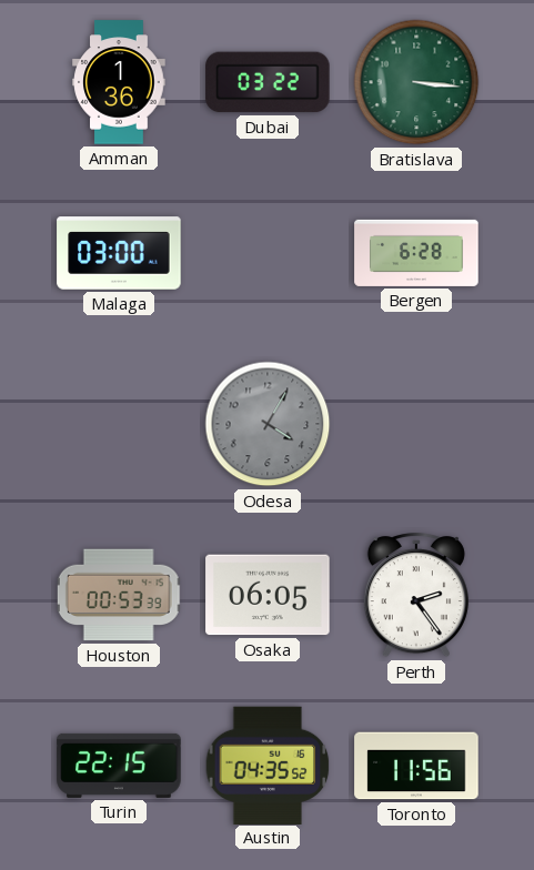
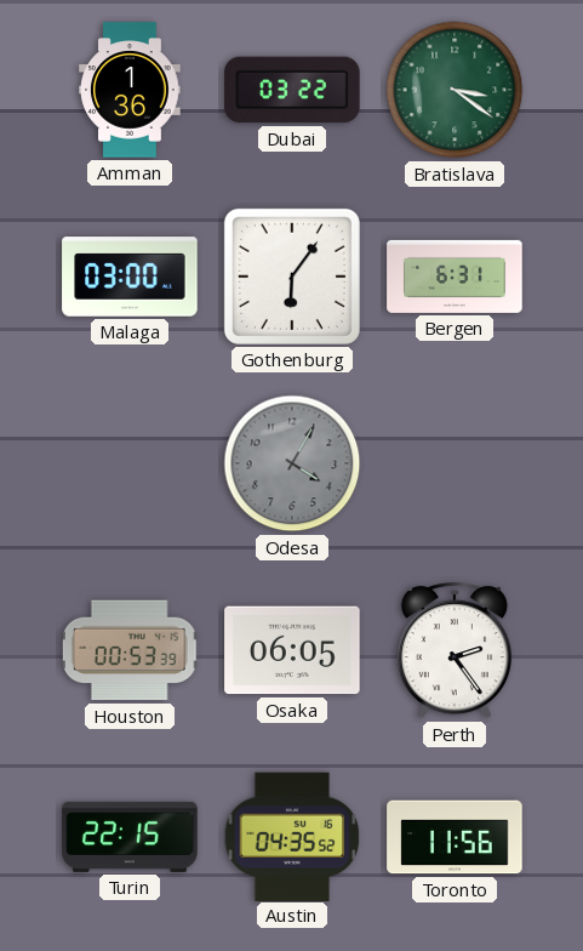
Bratislava: 3:16 -> 3:21 (455, 90)
Gothenburg: none -> 6:06 (292, 277)
Bergen: 6:28 -> 6:31 (455, 277)
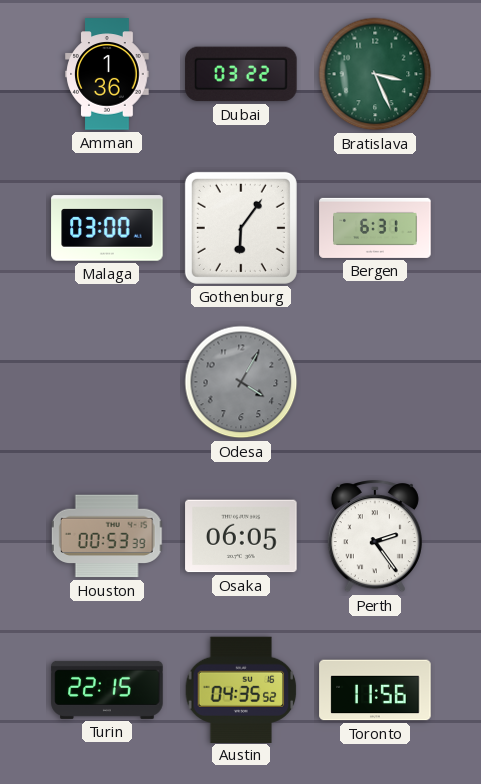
Bratislava: 3:21 -> 3:26 (375, 74)
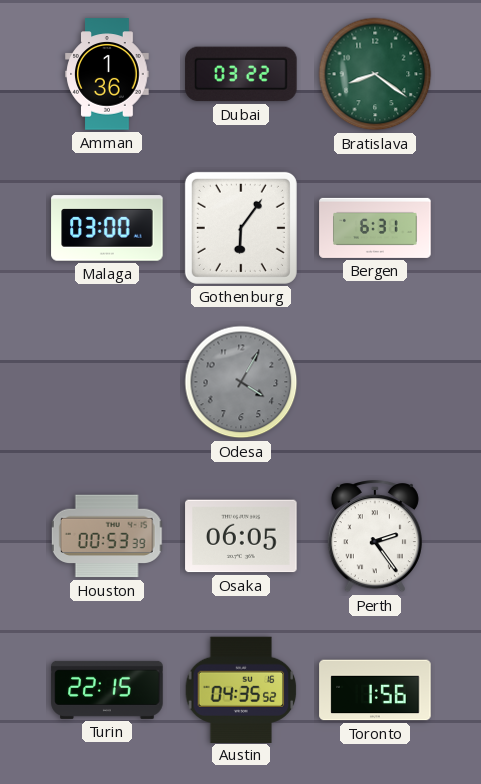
Bratislava: 3:26 -> 8:21 (375, 74)
Toronto: 11:56 -> 1:56 (375, 690)
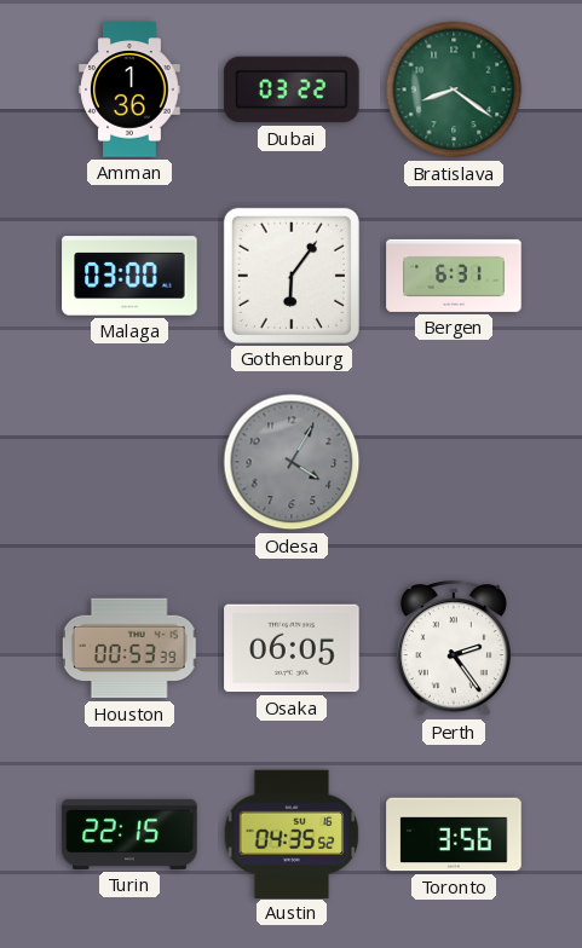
Toronto: 1:56 -> 3:56 (454, 834)
